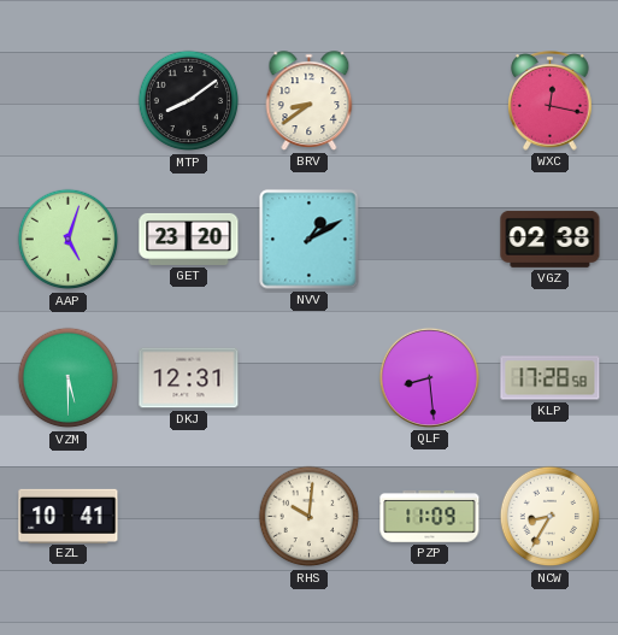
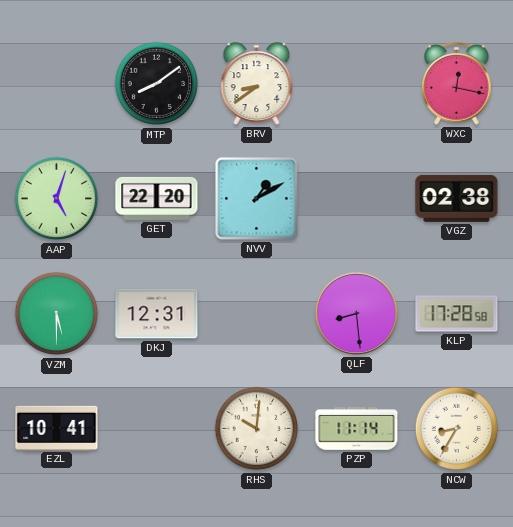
GET: 23:20 -> 22:20 (157, 198)
PZP: 11:09 -> 11:14 (357, 429)
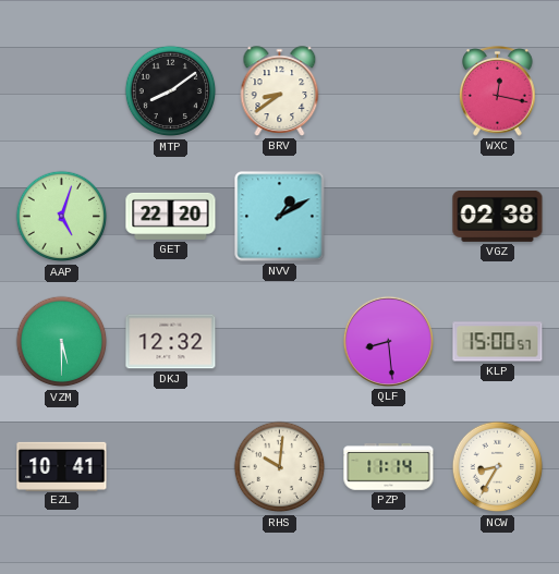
DKJ: 12:31 -> 12:32 (171, 342)
KLP: 17:28 -> 15:00 (498, 342)
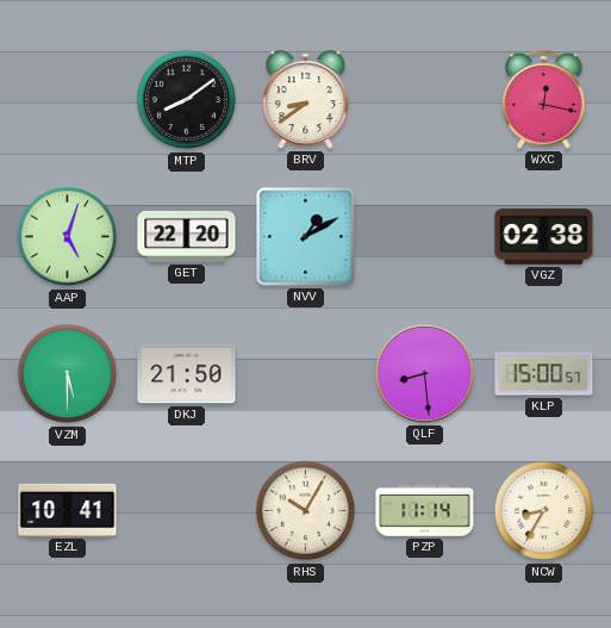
DKJ: 12:32 -> 21:50 (187, 374)
RHS: 10:01 -> 10:05 (306, 511)
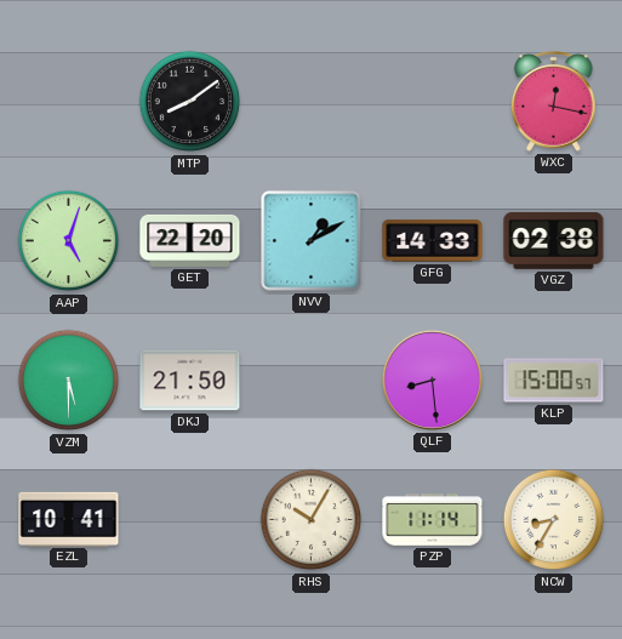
BRV: 8:39 -> none (306, 100)
GFG: none -> 14:33 (433, 241)
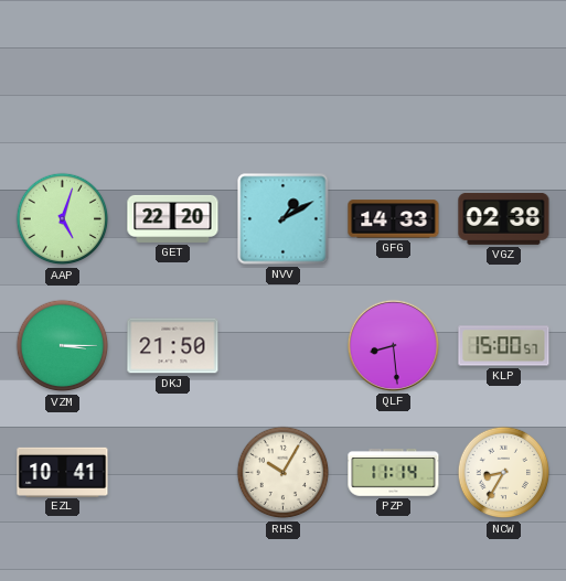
MTP: 8:09 -> none (190, 102)
WXC: 12:17 -> none (554, 102)
VZM: 5:30 -> 3:15 (63, 346)
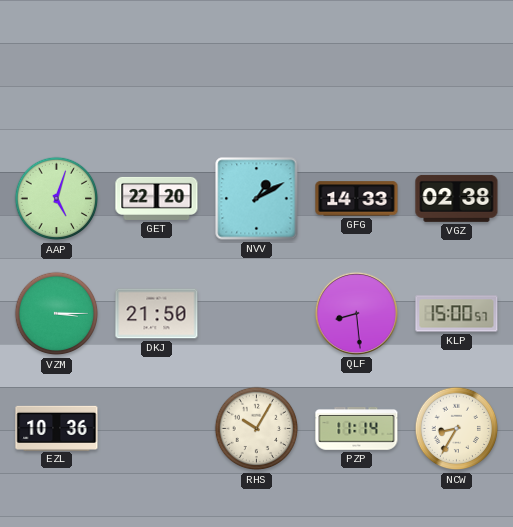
EZL: 10:41 -> 10:36 (57, 428)
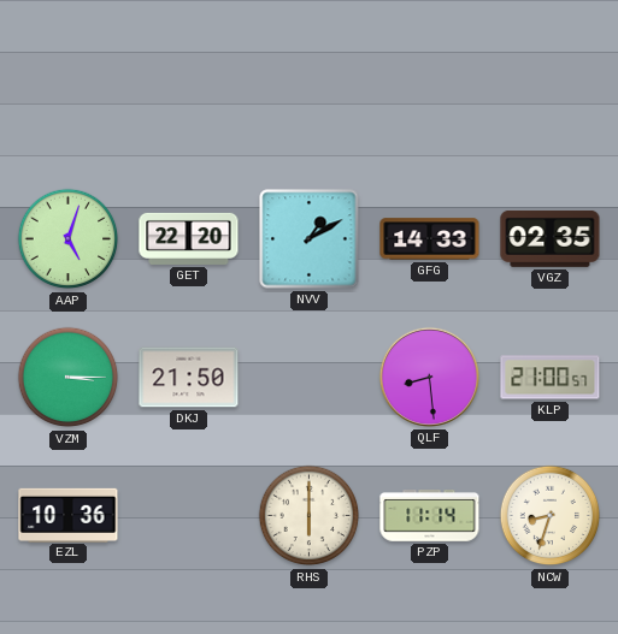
VGZ: 02:38 -> 02:35 (551, 238)
KLP: 15:00 -> 21:00 (551, 378)
RHS: 10:05 -> 6:00 (310, 516)
NCW: 8:35 -> 8:33 (551, 516)
